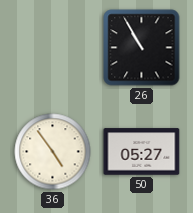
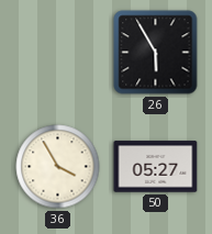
26: 10:55 -> 5:55 (156, 53)
36: 4:54 -> 3:55 (58, 167)
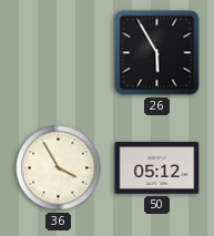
50: 05:27 -> 05:12 (157, 168)
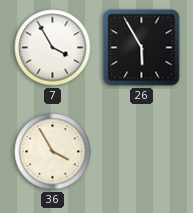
7: none -> 3:55 (53, 48)
50: 05:12 -> none (157, 168)
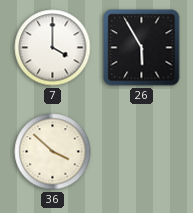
7: 3:55 -> 4:00 (53, 48)
36: 3:55 -> 3:52 (53, 152)
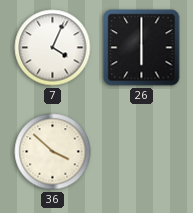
7: 4:00 -> 4:04 (53, 48)
26: 5:55 -> 6:00 (142, 48)
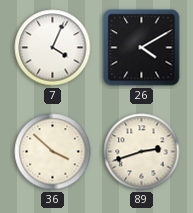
26: 6:00 -> 4:10 (142, 48)
89: none -> 2:42 (142, 152)
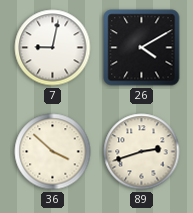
7: 4:04 -> 9:02 (53, 48)
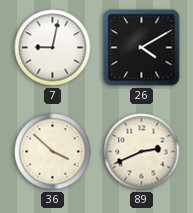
89: 2:42 -> 2:41 (142, 152)
